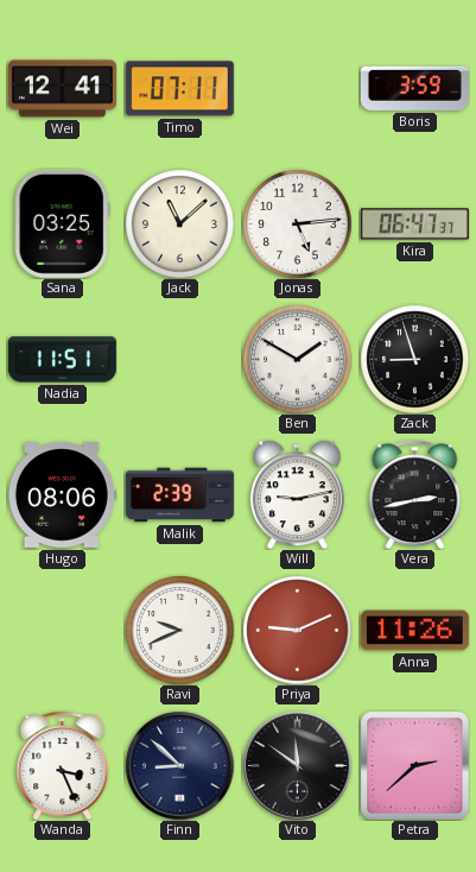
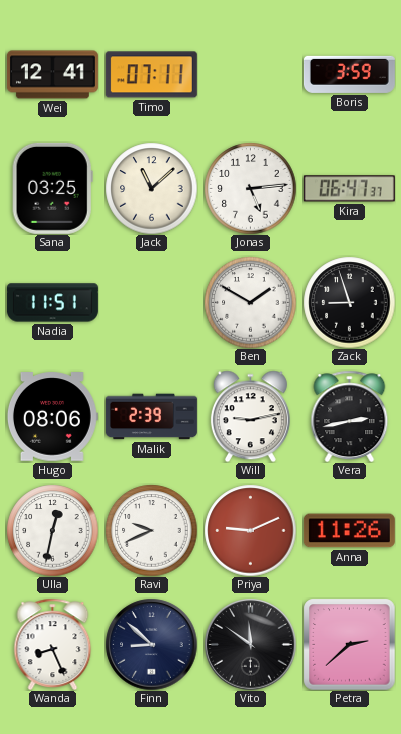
Ulla: none -> 12:32 (52, 530)
Wanda: 3:26 -> 8:26 (53, 644)
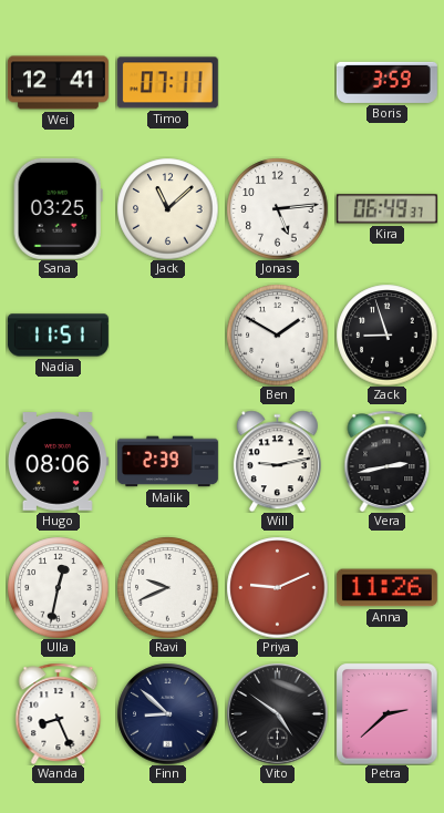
Kira: 06:47 -> 06:49 (386, 209)
Vito: 11:51 -> 4:51 (277, 713)
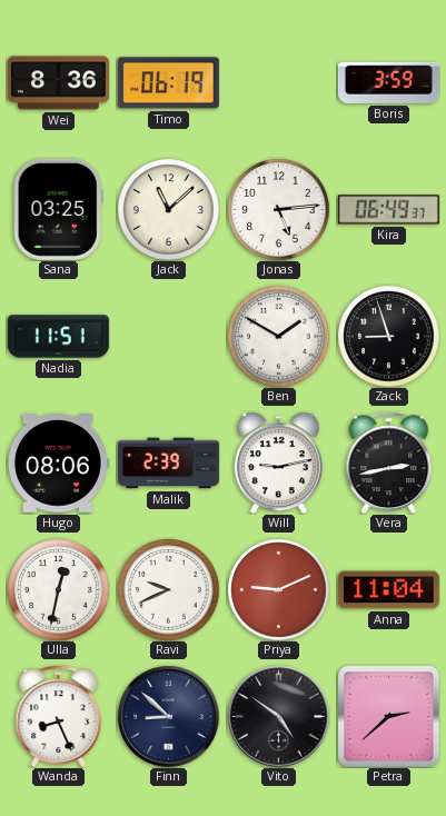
Wei: 12:41 -> 8:36 (58, 83)
Timo: 07:11 -> 06:19 (168, 83)
Anna: 11:26 -> 11:04 (388, 590)
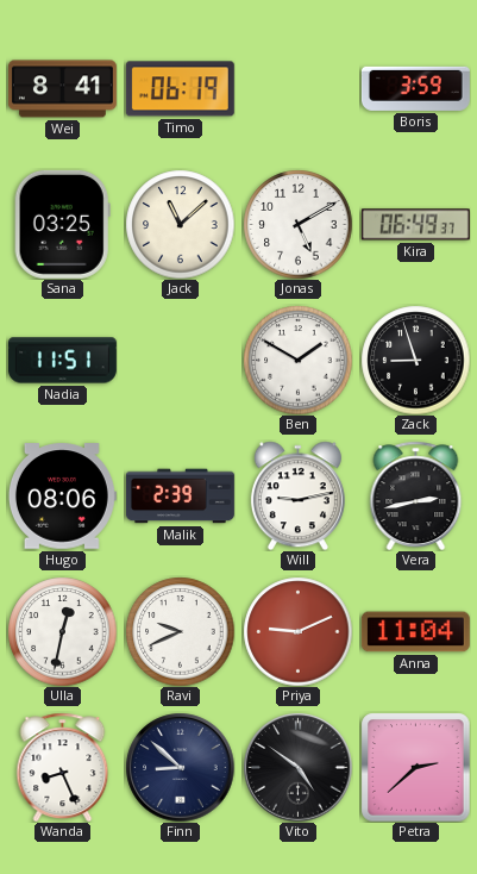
Wei: 8:36 -> 8:41 (62, 89)
Jonas: 5:14 -> 5:10 (297, 224)
